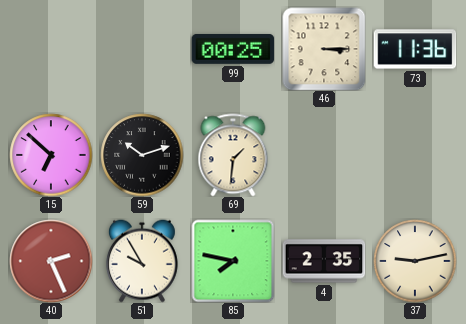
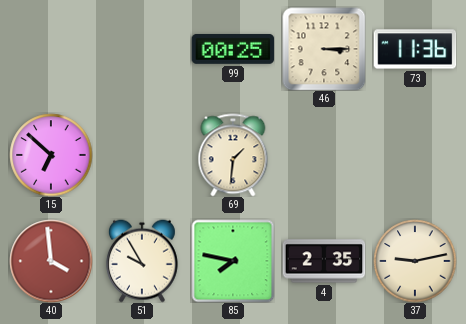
59: 10:12 -> none (142, 155)
40: 2:26 -> 3:59 (51, 261)
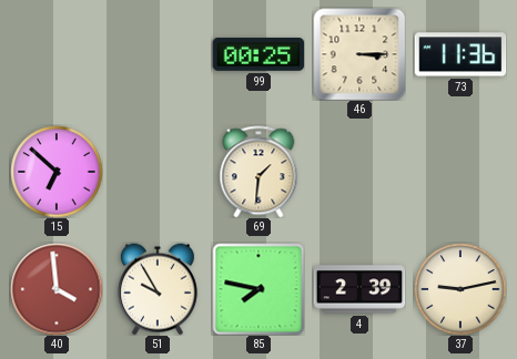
4: 2:35 -> 2:39 (359, 289)
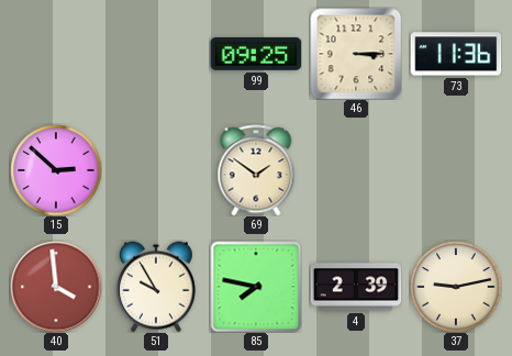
99: 00:25 -> 09:25 (256, 54)
15: 6:52 -> 2:52 (56, 170)
69: 1:31 -> 1:51 (256, 170)
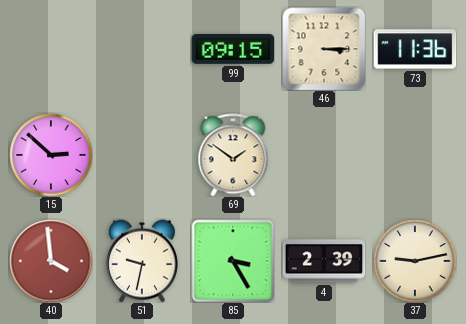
99: 09:25 -> 09:15 (233, 49)
51: 9:55 -> 9:32 (142, 261)
85: 7:47 -> 3:25 (233, 261)
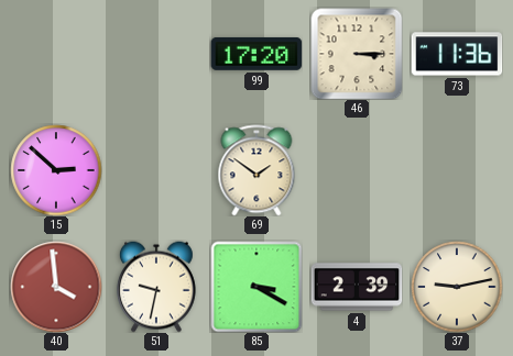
99: 09:15 -> 17:20 (256, 54)
85: 3:25 -> 3:20 (256, 287)
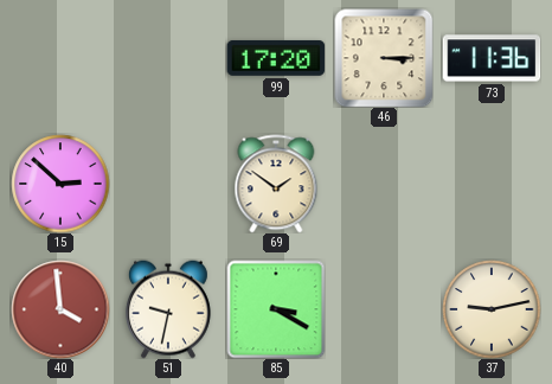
4: 2:39 -> none (357, 287)
